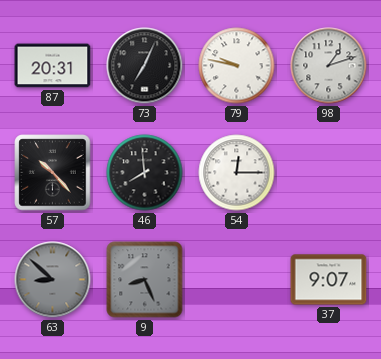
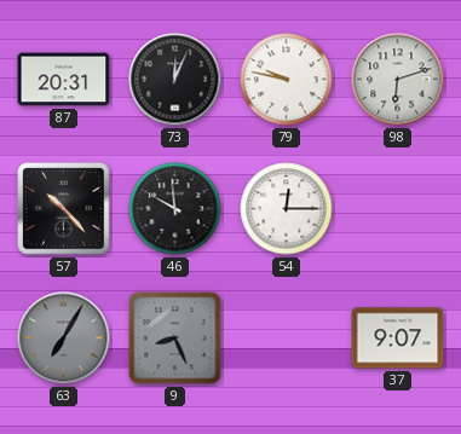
73: 7:04 -> 12:04 (175, 80)
98: 1:12 -> 6:12 (398, 80)
46: 7:59 -> 9:59 (175, 209)
63: 8:52 -> 7:05 (64, 338)
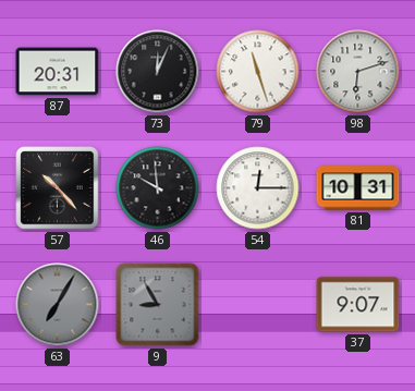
79: 9:47 -> 11:27 (258, 72)
81: none -> 10:31 (358, 188)
9: 8:26 -> 8:55 (158, 305)
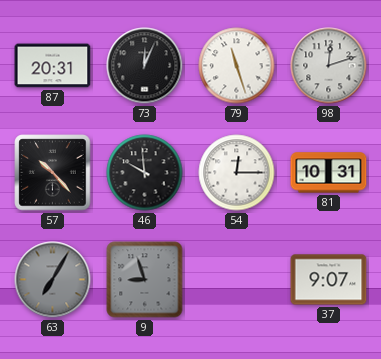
98: 6:12 -> 12:12 (329, 66)
9: 8:55 -> 8:57 (145, 280)
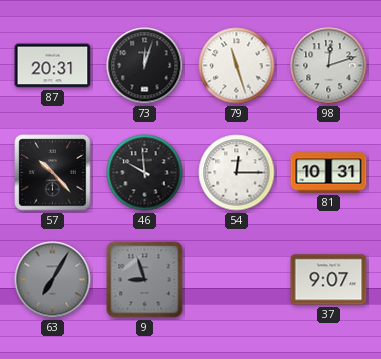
73: 12:04 -> 12:03 (145, 66)
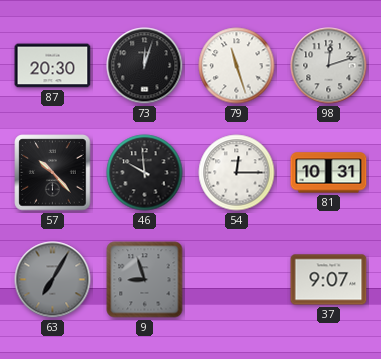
87: 20:31 -> 20:30 (53, 66)
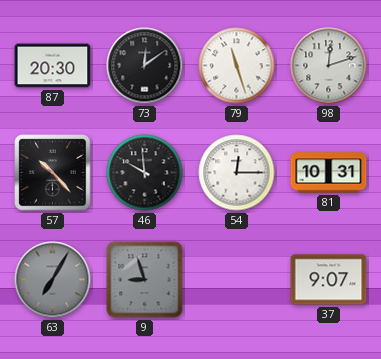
73: 12:03 -> 12:09 (145, 66)
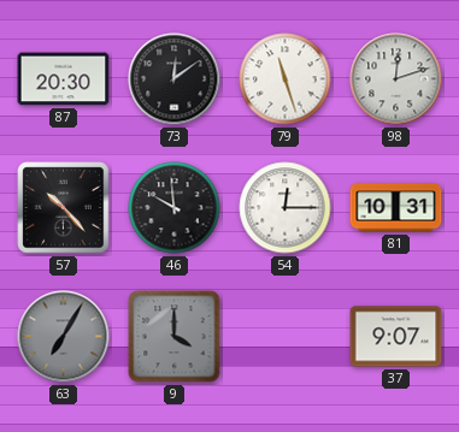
9: 8:57 -> 4:00 (175, 337)
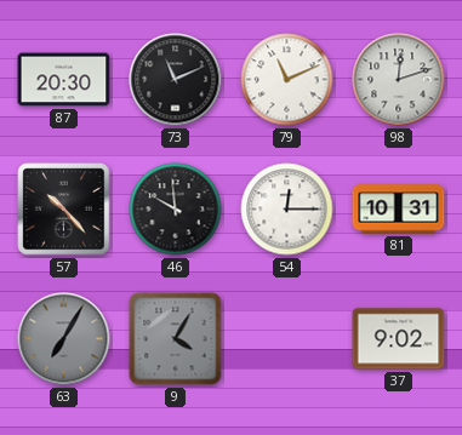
73: 12:09 -> 11:11 (176, 80)
79: 11:27 -> 11:11 (287, 80)
9: 4:00 -> 4:05 (176, 339)
37: 9:07 -> 9:02 (399, 339)
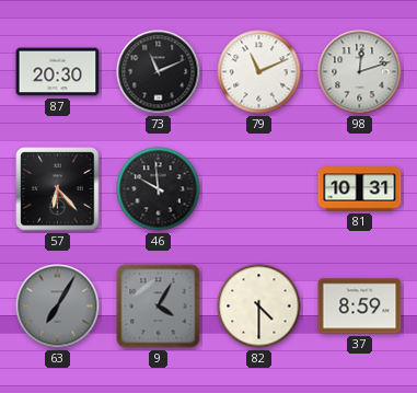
57: 10:23 -> 6:23 (58, 189)
54: 12:15 -> none (287, 210)
82: none -> 4:30 (259, 307)
37: 9:02 -> 8:59 (360, 307)
